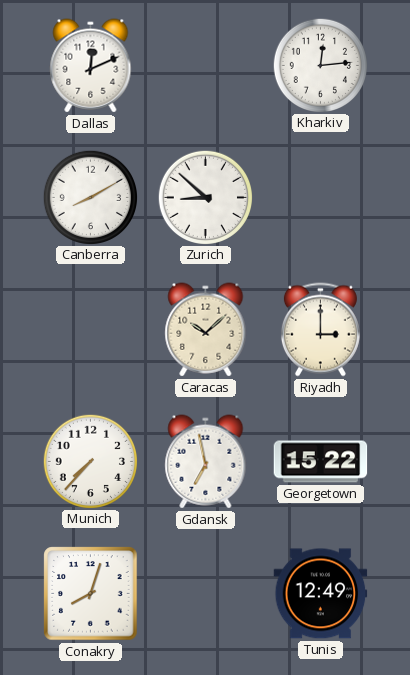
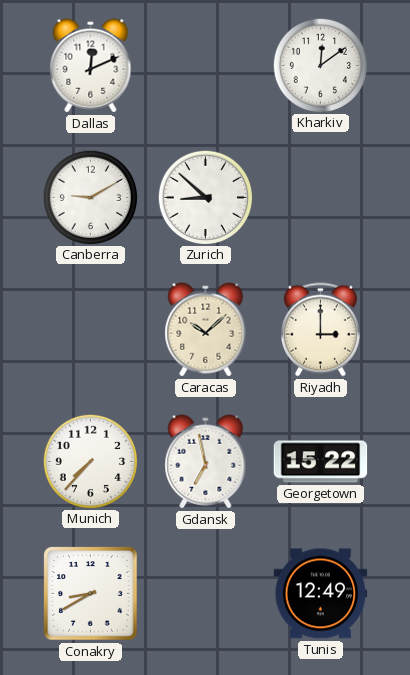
Kharkiv: 12:14 -> 12:09 (320, 65)
Canberra: 8:10 -> 9:10 (90, 197)
Conakry: 8:03 -> 8:40 (91, 594)
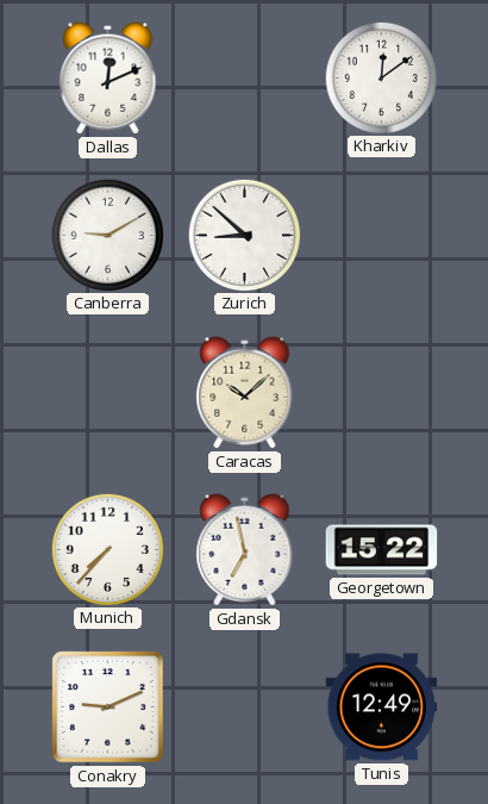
Riyadh: 3:00 -> none (320, 330)
Conakry: 8:40 -> 9:11 (108, 708)
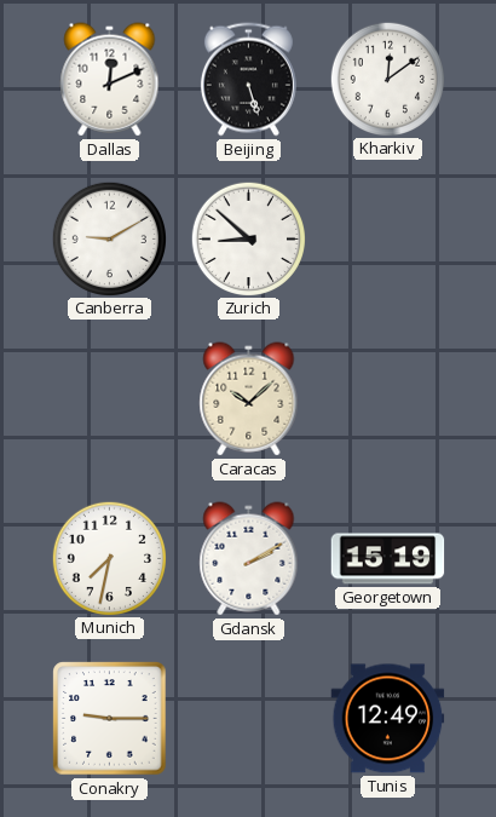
Beijing: none -> 5:27 (248, 80)
Munich: 7:37 -> 7:32 (109, 558)
Gdansk: 6:58 -> 2:10 (249, 559)
Georgetown: 15:22 -> 15:19 (388, 559)
Conakry: 9:11 -> 9:15 (110, 719)
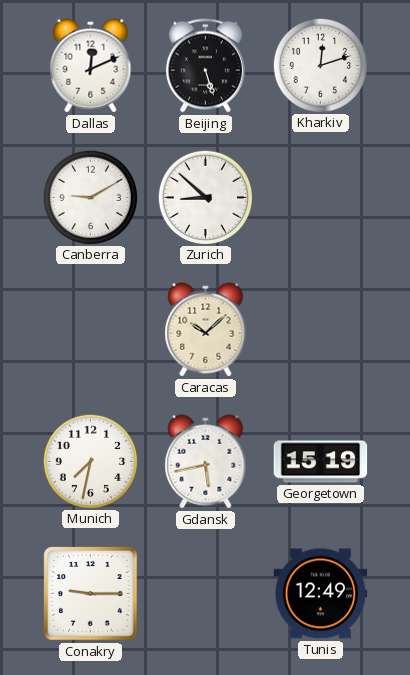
Kharkiv: 12:09 -> 12:12 (320, 65)
Gdansk: 2:10 -> 5:43 (206, 462)
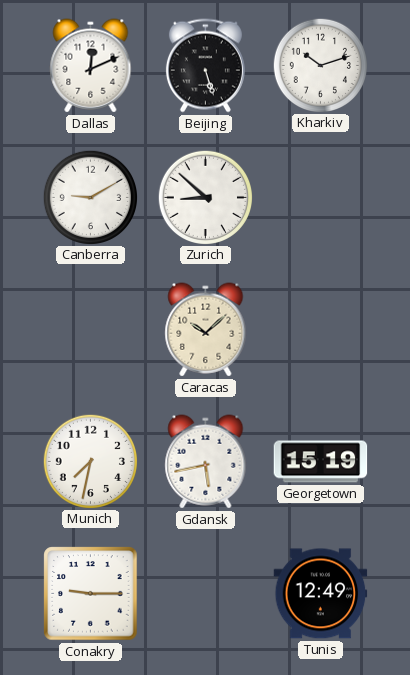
Kharkiv: 12:12 -> 10:12 (320, 65)
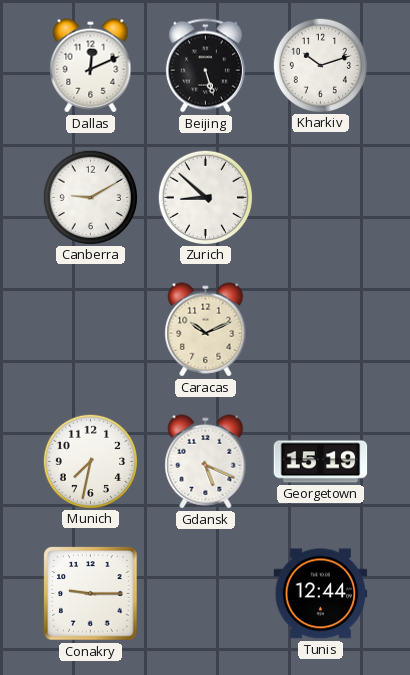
Caracas: 10:08 -> 10:11 (206, 330)
Gdansk: 5:43 -> 5:19 (206, 462)
Tunis: 12:49 -> 12:44 (321, 594)
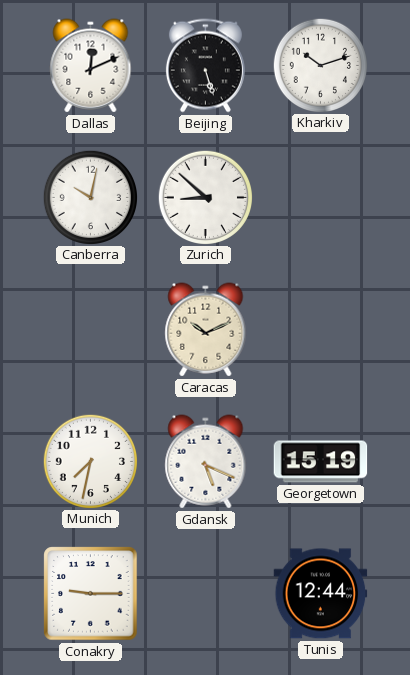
Canberra: 9:10 -> 10:02 (90, 197)
